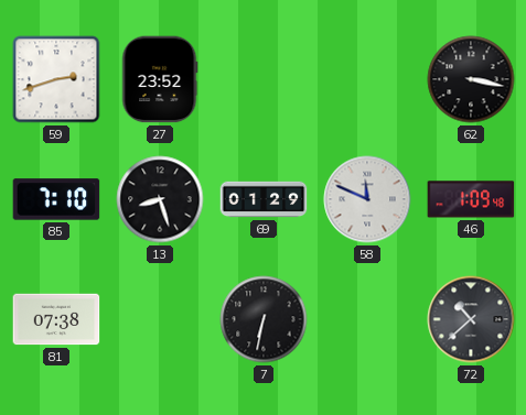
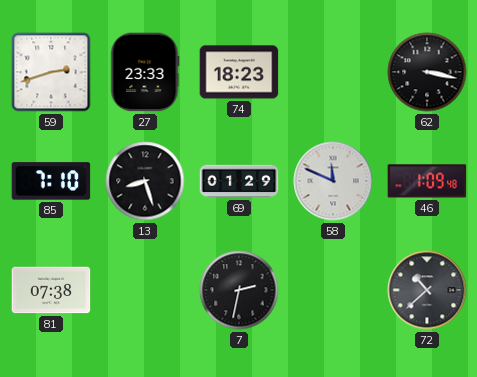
27: 23:52 -> 23:33 (145, 72)
74: none -> 18:23 (239, 72)
7: 6:32 -> 2:32 (239, 290)
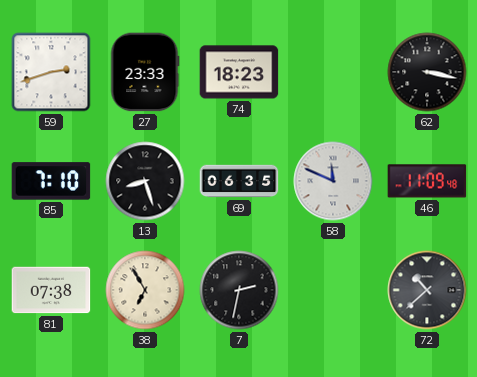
69: 01:29 -> 06:35 (239, 181)
46: 1:09 -> 11:09 (427, 181)
38: none -> 6:55 (145, 290)
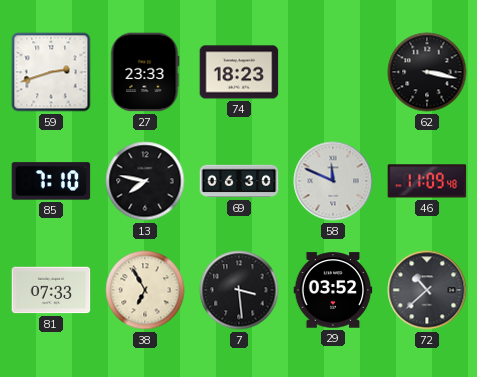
13: 8:27 -> 7:47 (145, 181)
69: 06:35 -> 06:30 (239, 181)
81: 07:38 -> 07:33 (51, 290)
7: 2:32 -> 3:29 (239, 290)
29: none -> 03:52 (333, 290)
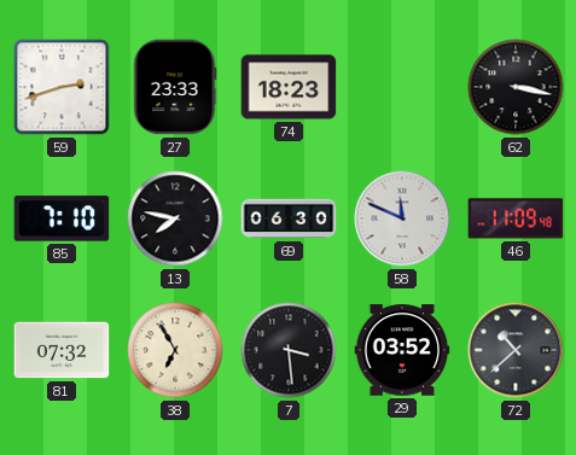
81: 07:33 -> 07:32 (62, 350)
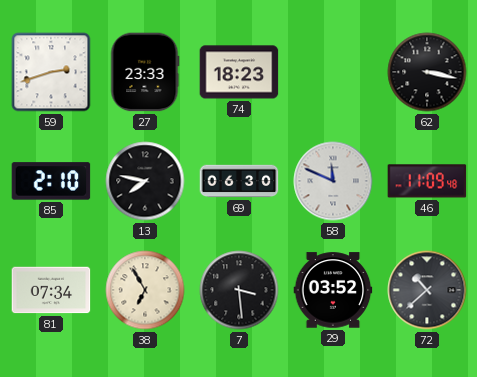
85: 7:10 -> 2:10 (51, 181)
81: 07:32 -> 07:34 (51, 290)
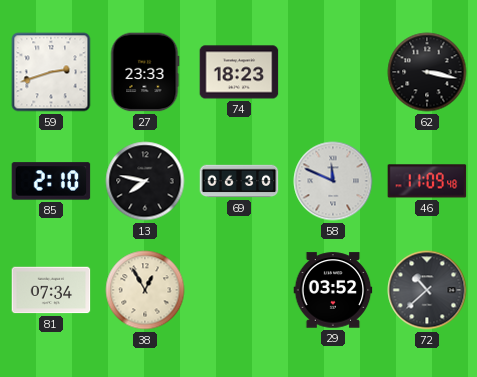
38: 6:55 -> 12:55 (145, 290)
7: 3:29 -> none (239, 290)
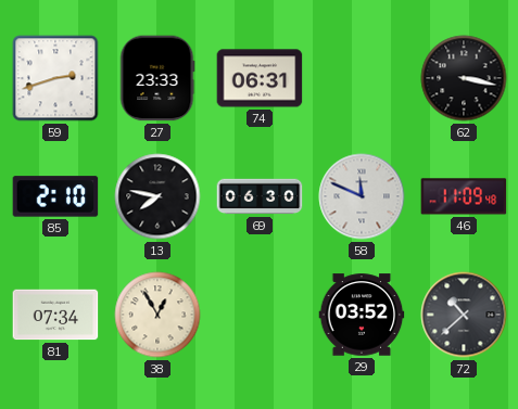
74: 18:23 -> 06:31 (260, 78)
